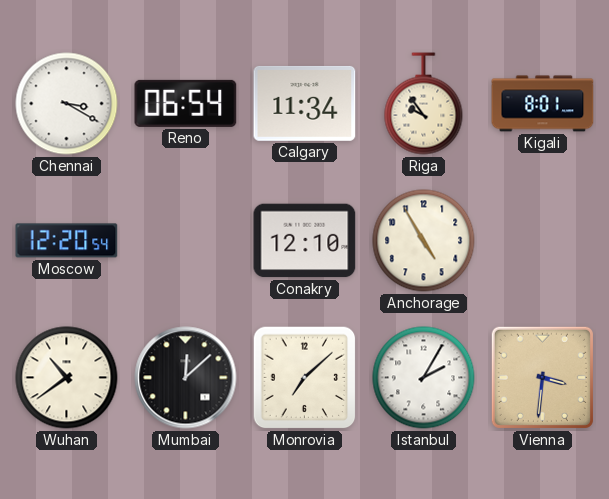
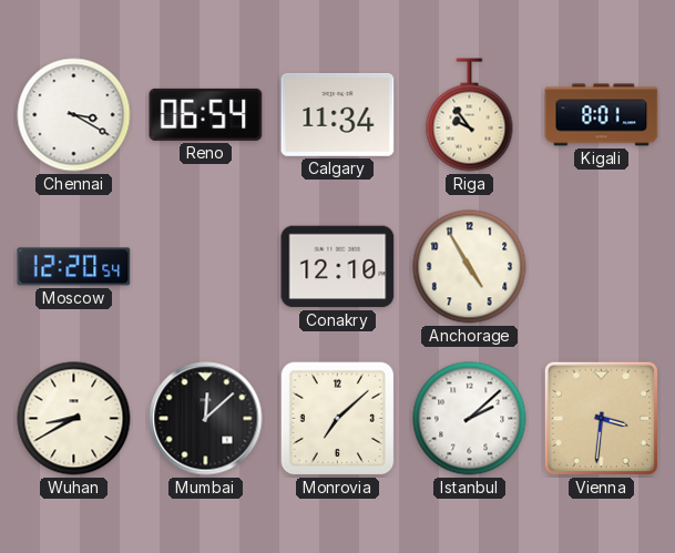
Wuhan: 10:39 -> 8:40 (74, 419)
Istanbul: 2:05 -> 2:08 (470, 419)
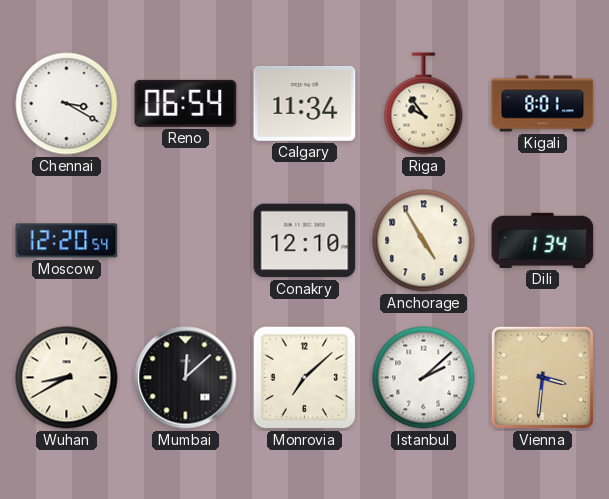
Dili: none -> 1:34 (543, 240)
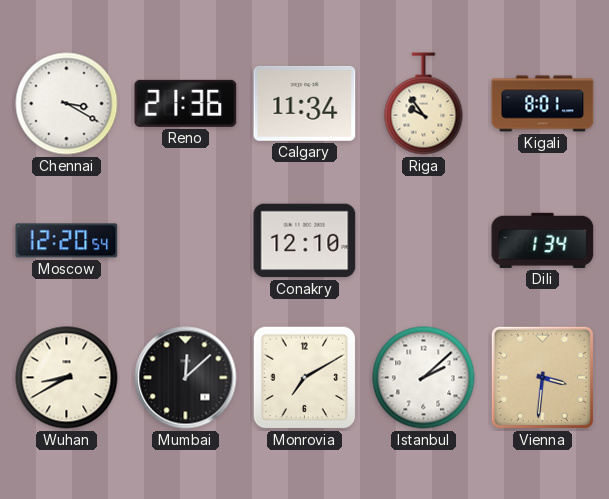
Reno: 06:54 -> 21:36 (186, 103)
Anchorage: 4:55 -> none (424, 241)
Monrovia: 7:08 -> 7:10 (305, 378)
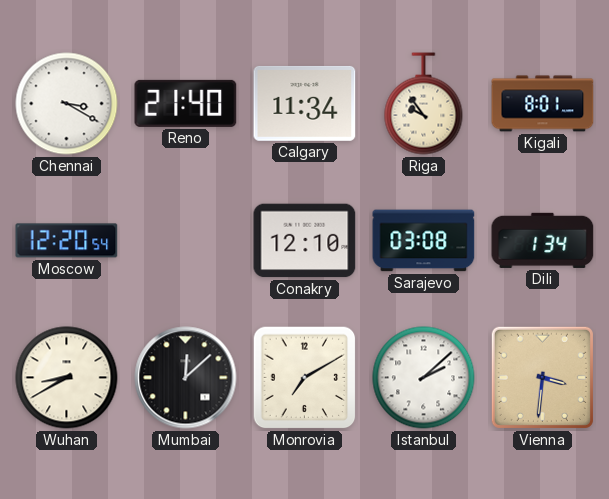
Reno: 21:36 -> 21:40 (186, 103)
Sarajevo: none -> 03:08 (424, 241)
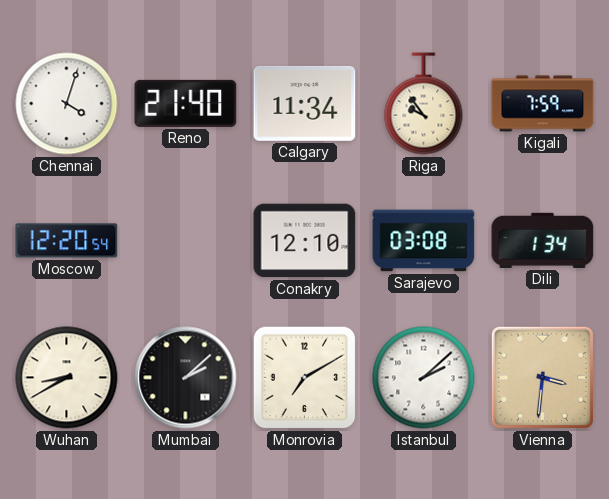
Chennai: 3:20 -> 4:03 (67, 104)
Kigali: 8:01 -> 7:59 (543, 104)
Mumbai: 12:08 -> 2:08 (186, 378)
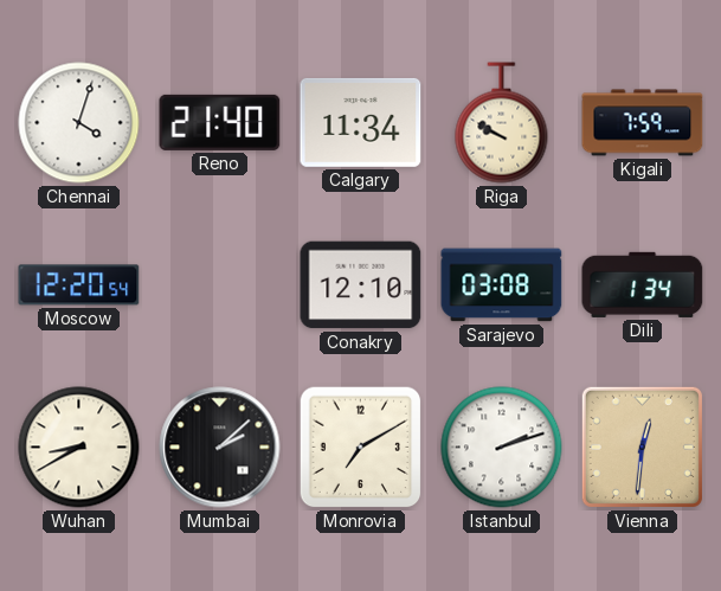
Riga: 9:54 -> 9:50 (502, 123)
Istanbul: 2:08 -> 2:12 (502, 448)
Vienna: 3:31 -> 12:31 (642, 447)
